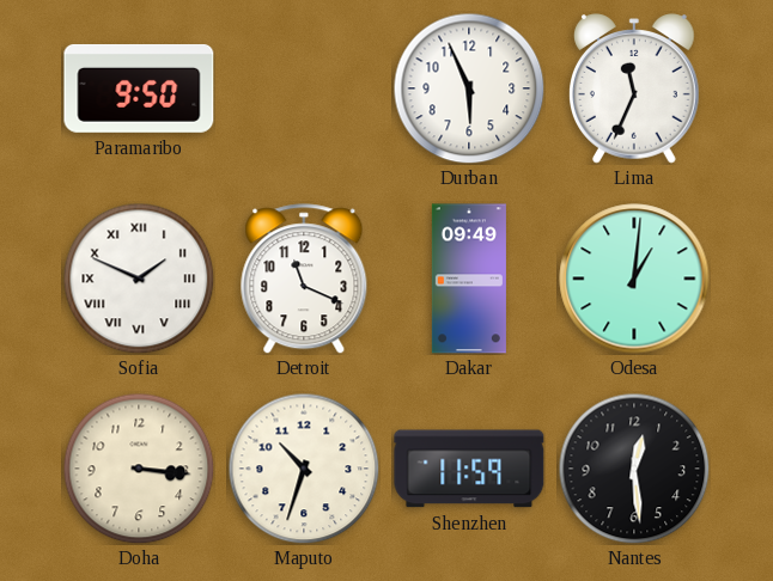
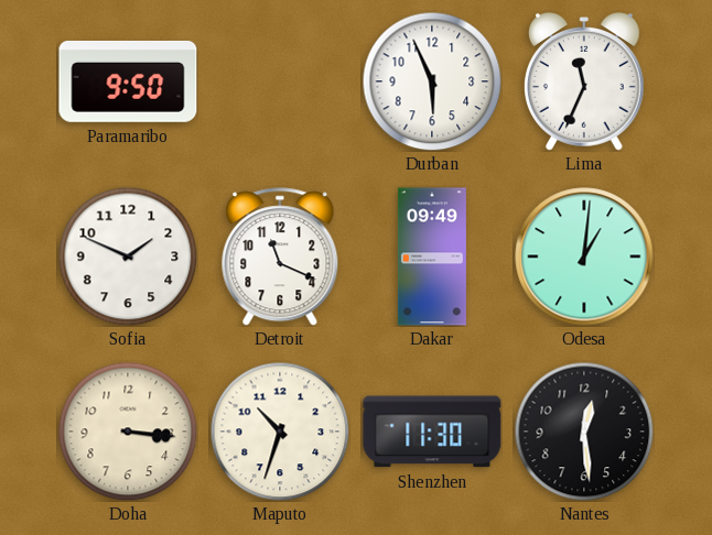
Sofia numerals: Roman -> Arabic (128, 256)
Shenzhen: 11:59 -> 11:30 (432, 432)
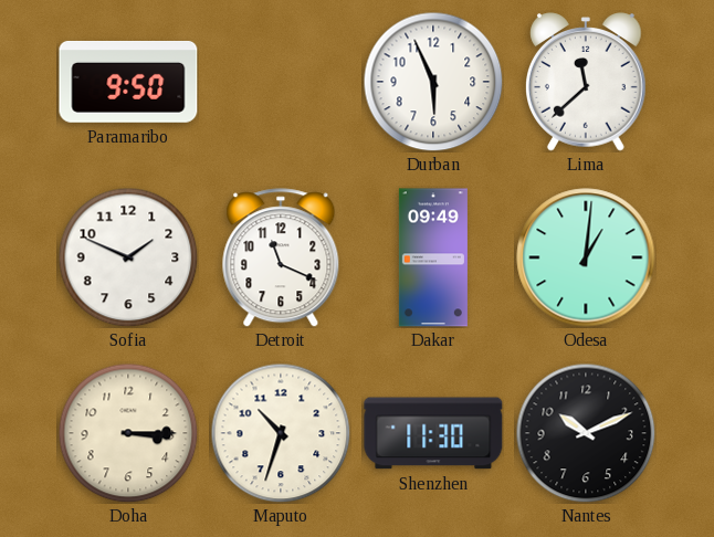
Lima: 11:34 -> 11:38 (587, 82)
Doha: 3:16 -> 3:15 (128, 433)
Nantes: 12:29 -> 10:11 (586, 433)
